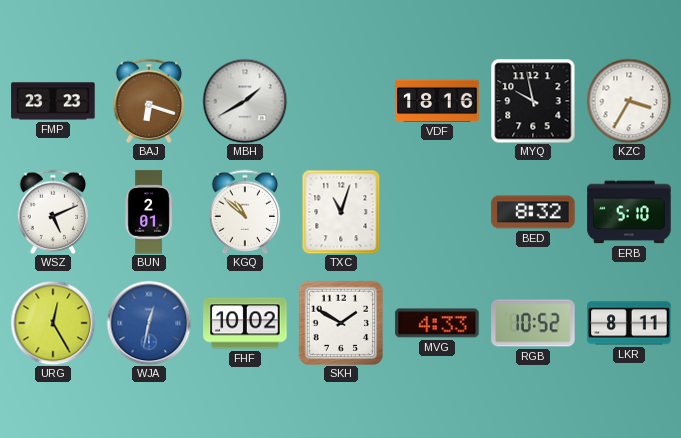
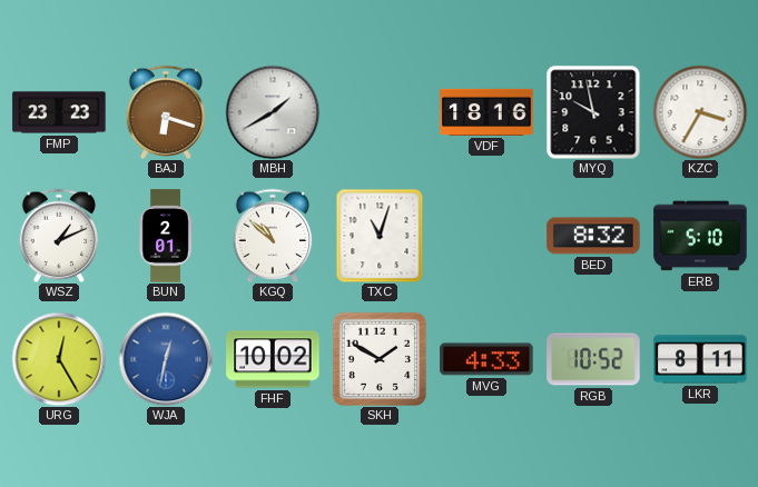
WSZ: 5:11 -> 1:11 (59, 235)
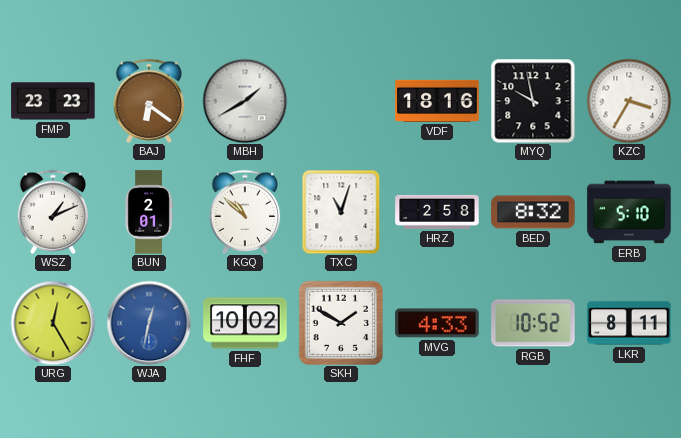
BAJ: 6:18 -> 6:21 (149, 100)
HRZ: none -> 2:58 (437, 212)
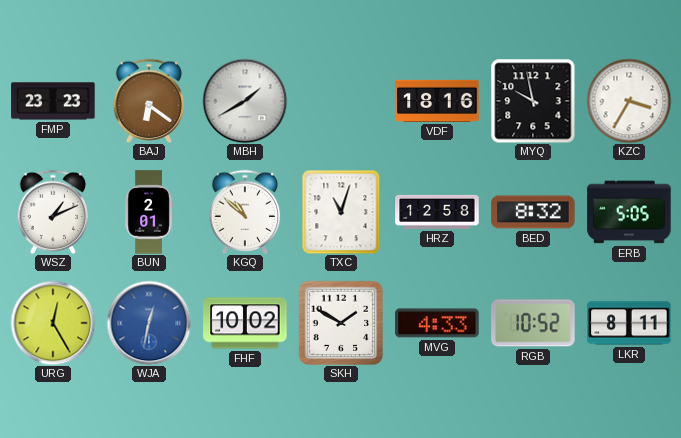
HRZ: 2:58 -> 12:58 (437, 212)
ERB: 5:10 -> 5:05 (629, 212)
